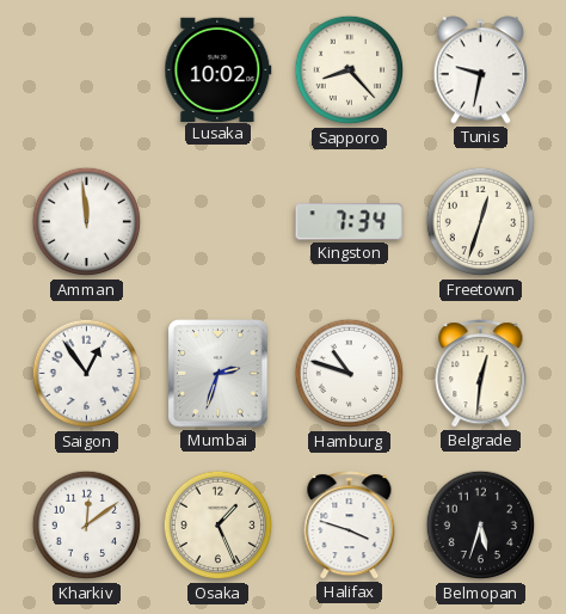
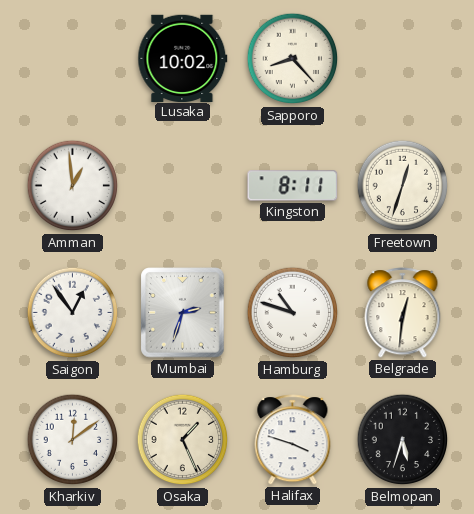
Tunis: 9:32 -> none (481, 70)
Amman: 11:59 -> 12:59 (73, 186)
Kingston: 7:34 -> 8:11 (293, 186)
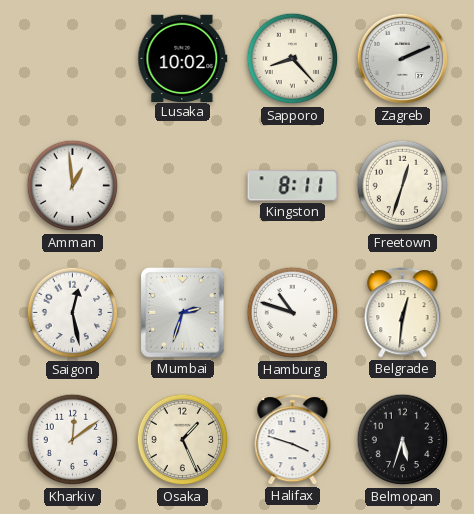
Zagreb: none -> 2:11 (403, 59)
Saigon: 12:54 -> 12:28 (73, 313)
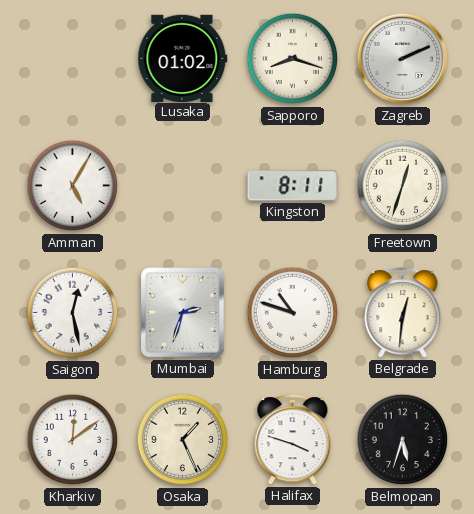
Lusaka: 10:02 -> 01:02 (183, 58)
Sapporo: 8:23 -> 8:18 (293, 59)
Amman: 12:59 -> 5:05 (73, 186)
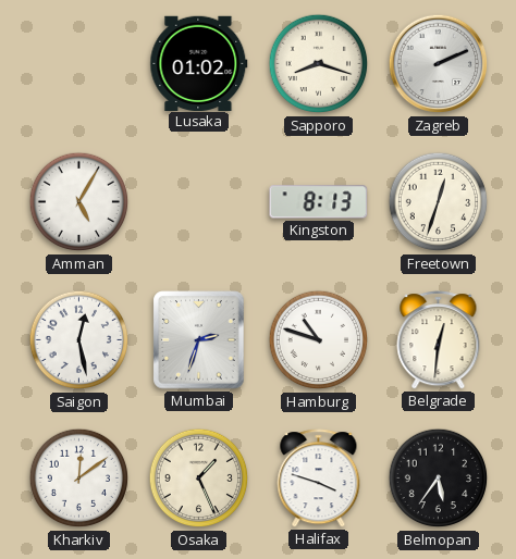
Kingston: 8:11 -> 8:13 (319, 202)
Belmopan: 5:33 -> 5:36 (439, 479)
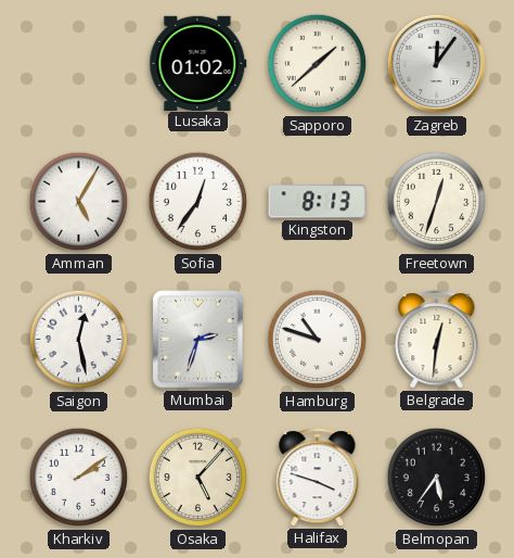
Sapporo: 8:18 -> 1:38 (318, 64)
Zagreb: 2:11 -> 12:06 (437, 64)
Sofia: none -> 12:36 (198, 202)
Kharkiv: 12:09 -> 2:09 (79, 478)
Osaka: 1:26 -> 5:07 (198, 478)
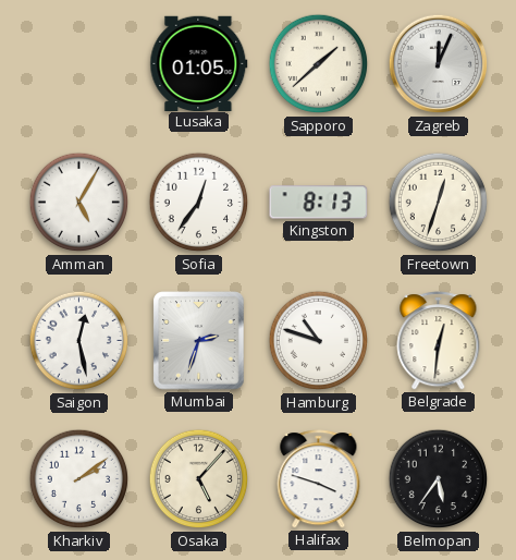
Lusaka: 01:02 -> 01:05 (199, 63)
Zagreb: 12:06 -> 12:04 (439, 64)
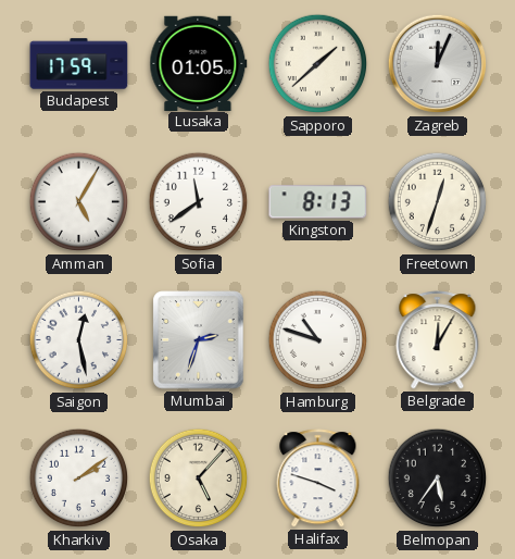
Budapest: none -> 17:59 (79, 64)
Sofia: 12:36 -> 11:39 (199, 202)
Belgrade: 12:31 -> 12:05 (438, 340)
